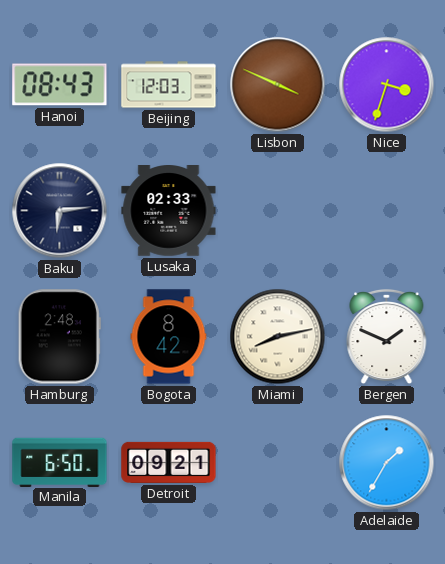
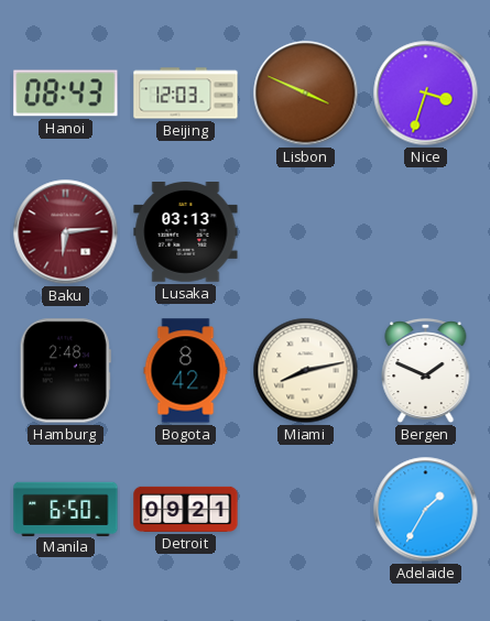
Baku dial: navy -> burgundy (66, 232)
Lusaka: 02:33 -> 03:13 (186, 232)
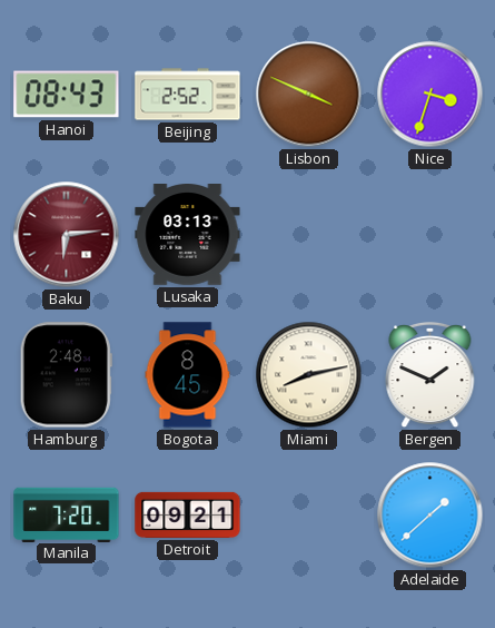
Beijing: 12:03 -> 2:52 (188, 95)
Bogota: 8:42 -> 8:45 (188, 375)
Manila: 6:50 -> 7:20 (67, 514)
Adelaide: 1:35 -> 1:38 (430, 516)
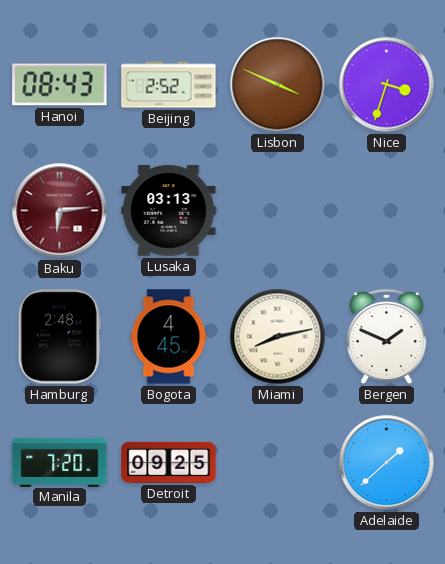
Bogota: 8:45 -> 4:45 (169, 337)
Detroit: 09:21 -> 09:25 (169, 462)
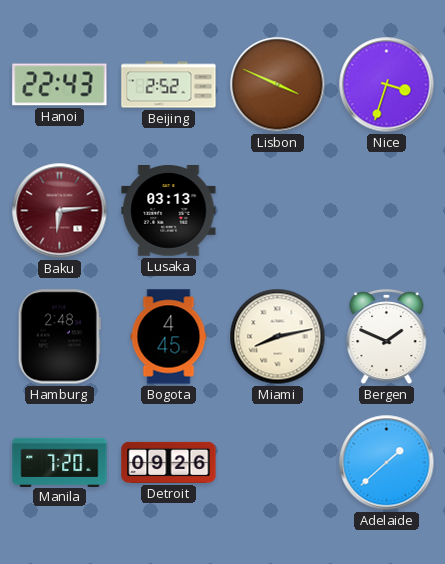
Hanoi: 08:43 -> 22:43 (60, 85)
Detroit: 09:25 -> 09:26 (169, 462)
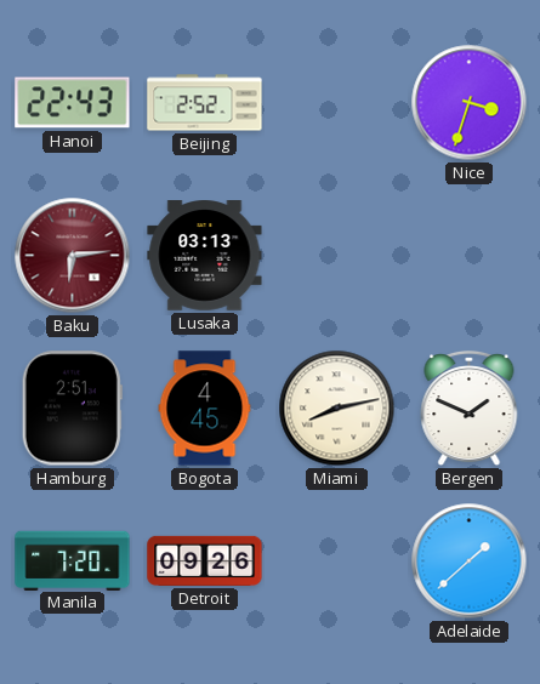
Lisbon: 3:49 -> none (278, 85)
Hamburg: 2:48 -> 2:51 (72, 409)
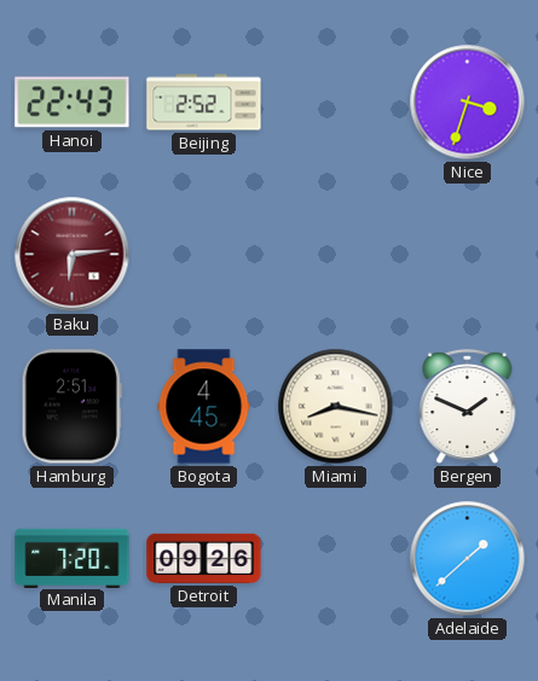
Lusaka: 03:13 -> none (205, 256)
Miami: 8:13 -> 8:17 (336, 407)
